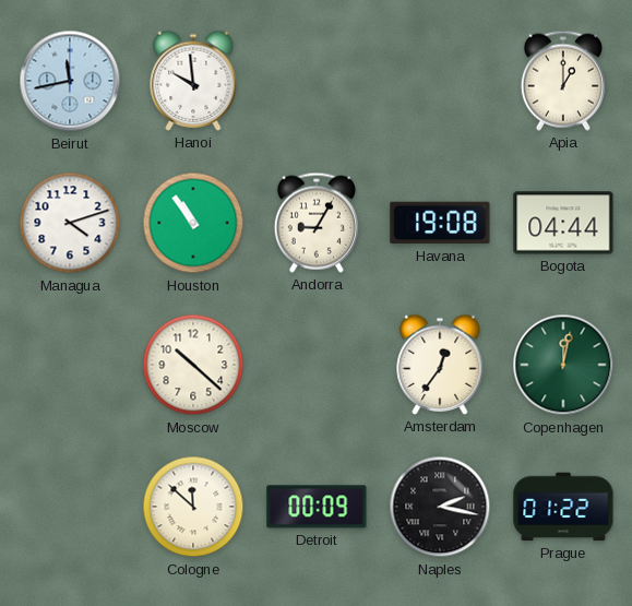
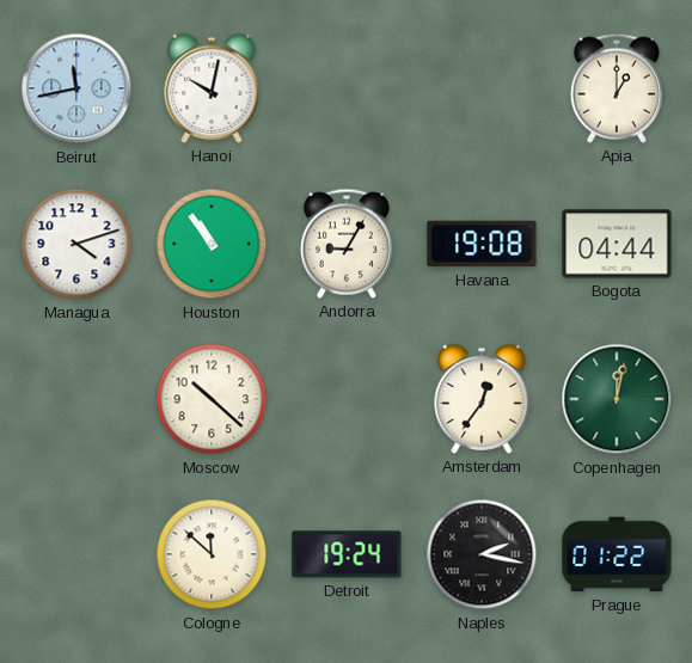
Hanoi: 9:59 -> 10:02 (212, 88)
Detroit: 00:09 -> 19:24 (347, 554)
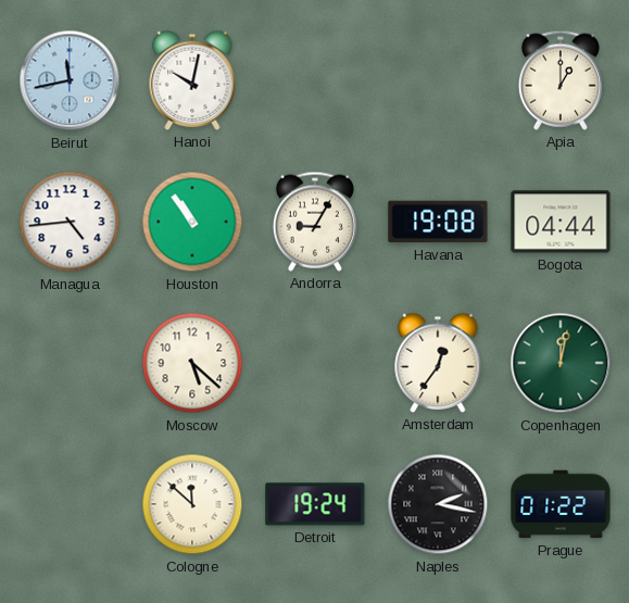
Managua: 4:12 -> 4:44 (70, 222)
Moscow: 10:22 -> 5:22 (192, 363)
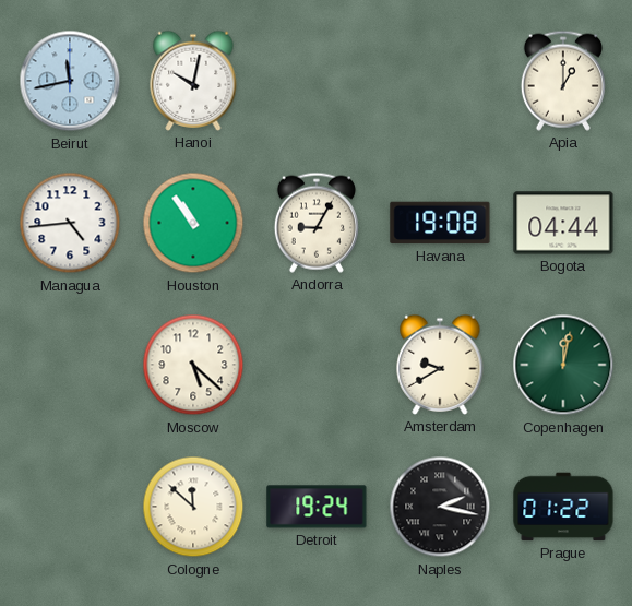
Amsterdam: 12:36 -> 9:40 (440, 365)
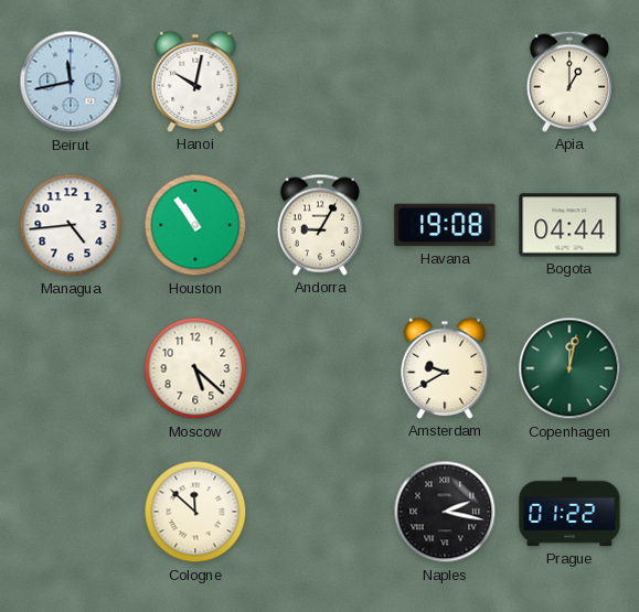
Detroit: 19:24 -> none (317, 507)
